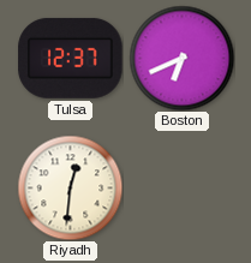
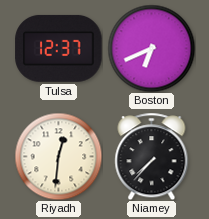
Niamey: none -> 7:37 (152, 156)
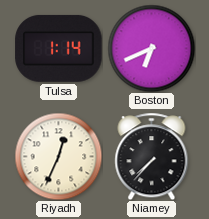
Tulsa: 12:37 -> 1:14 (59, 48)
Riyadh: 12:31 -> 12:34 (58, 156)
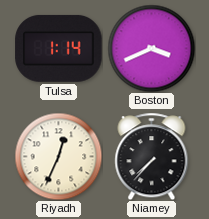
Boston: 6:41 -> 3:41 (151, 48)
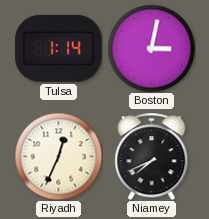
Boston: 3:41 -> 3:02 (151, 48)
Niamey: 7:37 -> 7:41 (152, 156)
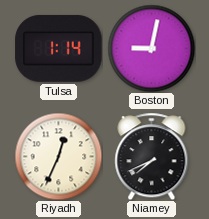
Boston: 3:02 -> 9:02 (151, 48)
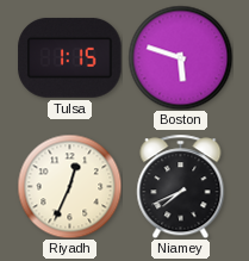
Tulsa: 1:14 -> 1:15 (70, 57)
Boston: 9:02 -> 5:48 (180, 57)
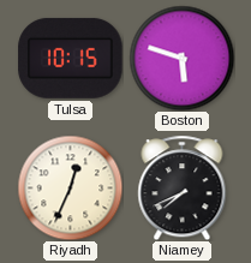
Tulsa: 1:15 -> 10:15 (71, 58)
